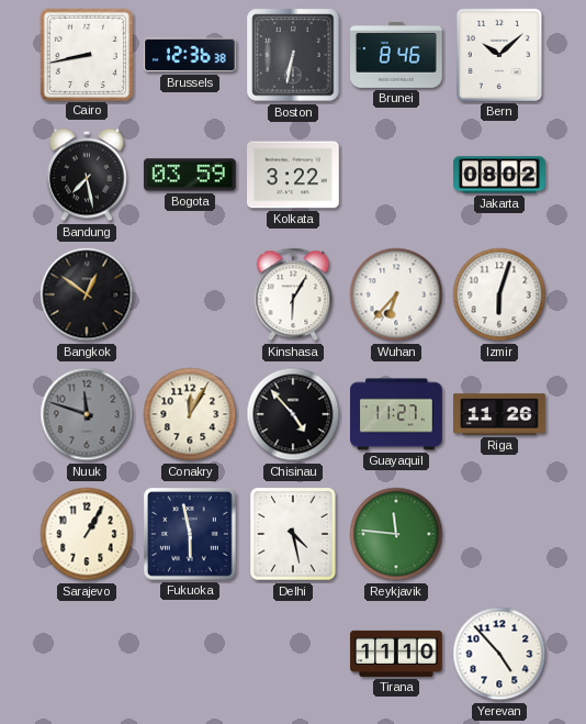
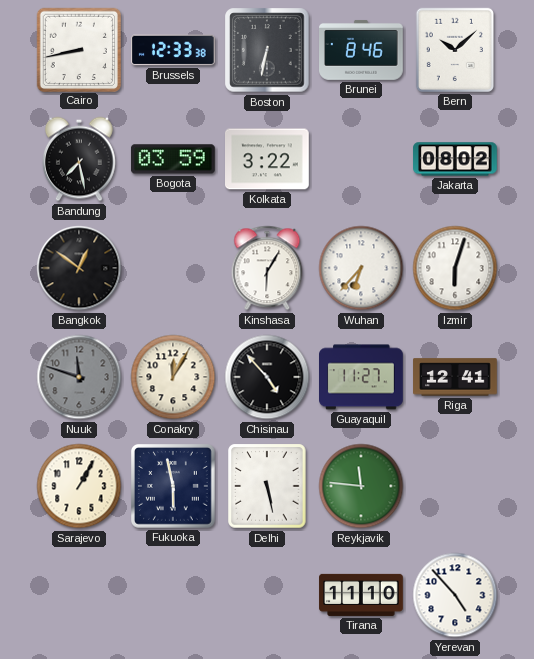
Brussels: 12:36 -> 12:33 (174, 50)
Riga: 11:26 -> 12:41 (455, 377)
Delhi: 4:28 -> 5:28 (267, 486)
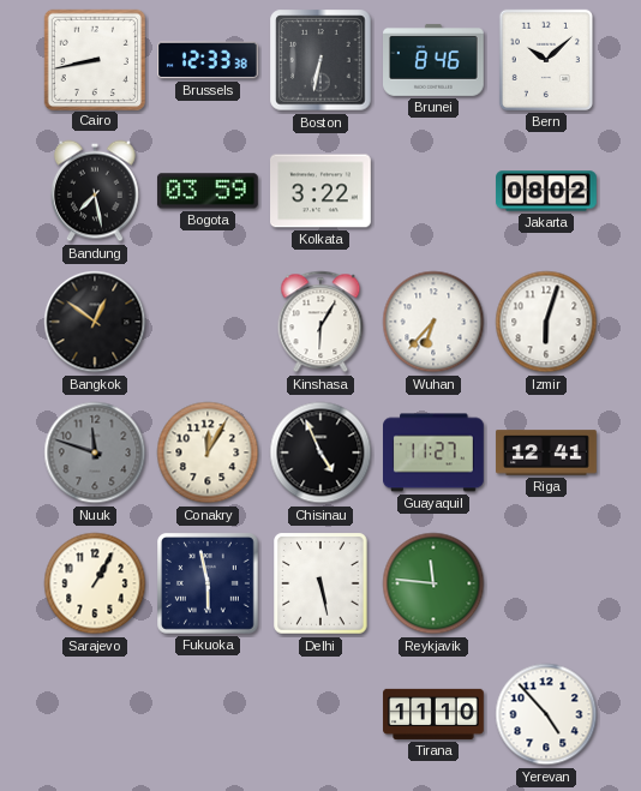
Chisinau: 4:53 -> 4:56 (320, 453)
